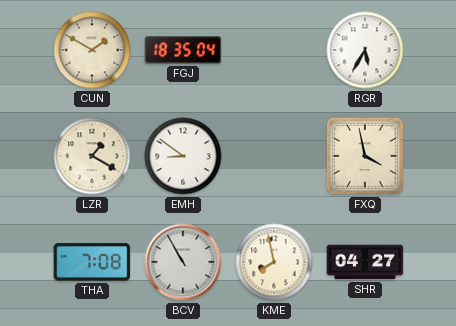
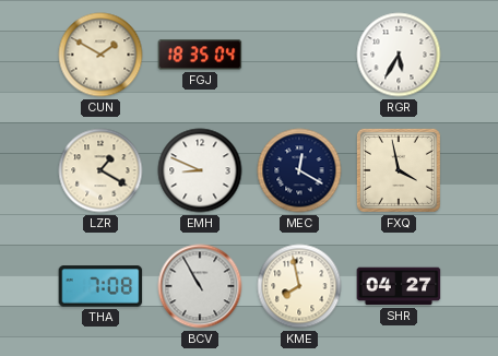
EMH: 8:51 -> 8:49 (200, 170)
MEC: none -> 12:20 (299, 170)
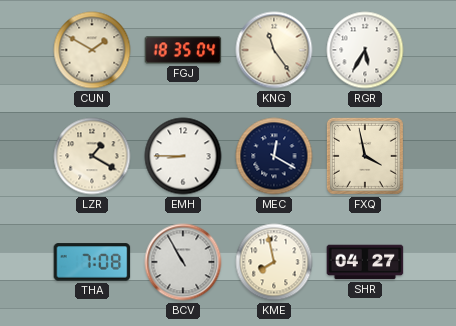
KNG: none -> 11:24 (274, 50)
EMH: 8:49 -> 8:45 (183, 156)
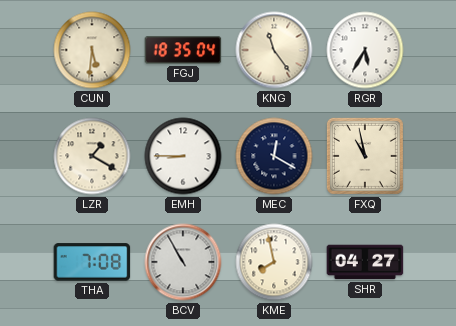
CUN: 1:50 -> 5:31 (92, 50)
FXQ: 3:58 -> 10:58 (365, 156)
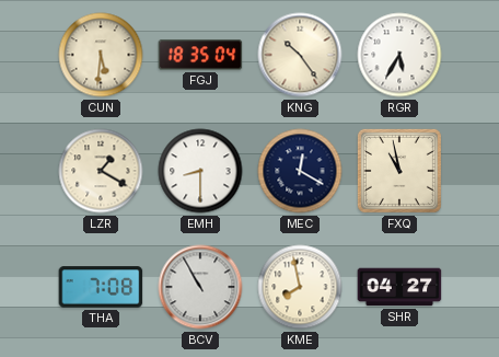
KNG: 11:24 -> 10:24 (300, 55)
EMH: 8:45 -> 8:30 (200, 171)
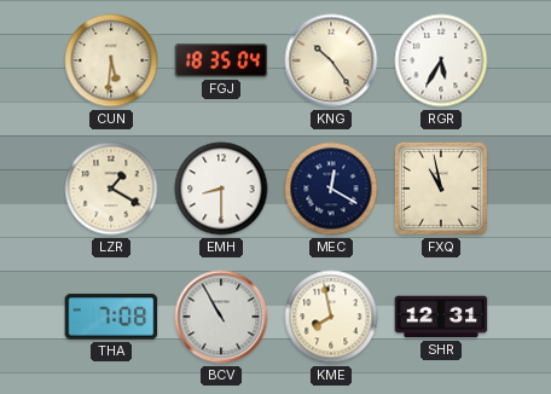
SHR: 04:27 -> 12:31 (441, 317)
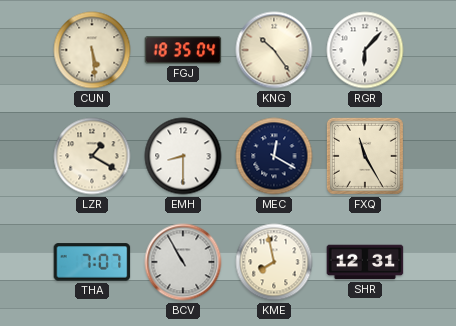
CUN: 5:31 -> 5:29 (92, 50)
RGR: 5:35 -> 6:07 (365, 50)
FXQ: 10:58 -> 11:25 (365, 156)
THA: 7:08 -> 7:07 (92, 262)
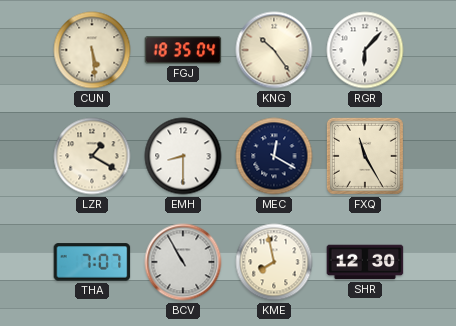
SHR: 12:31 -> 12:30 (365, 262)
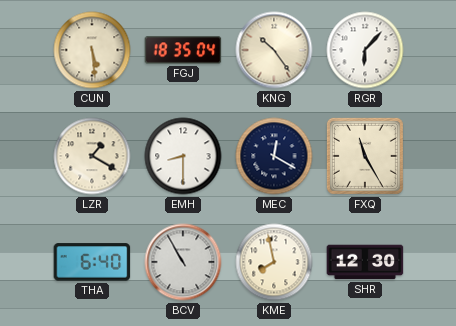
THA: 7:07 -> 6:40 (92, 262)
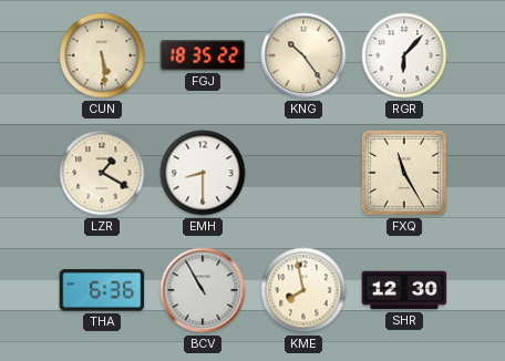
FGJ: 18:35:04 -> 18:35:22 (203, 55)
MEC: 12:20 -> none (274, 156)
THA: 6:40 -> 6:36 (102, 290)
